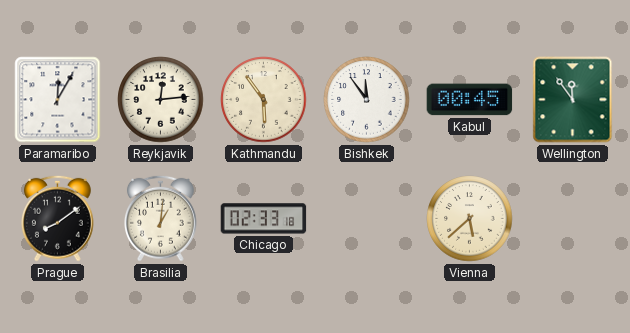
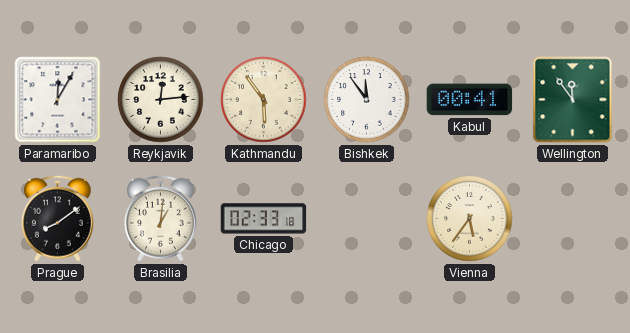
Kabul: 00:45 -> 00:41 (470, 100)
Vienna: 5:38 -> 5:36 (470, 219)
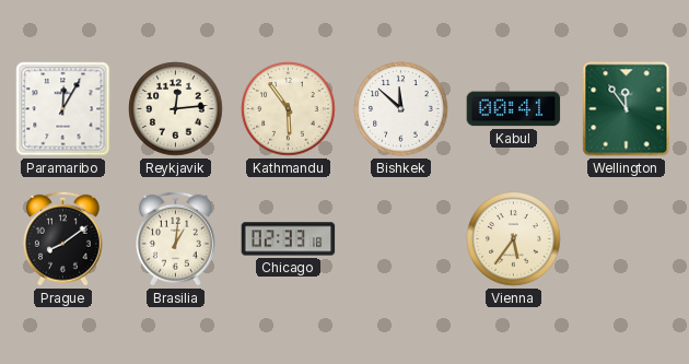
Bishkek: 11:54 -> 11:52 (401, 109)
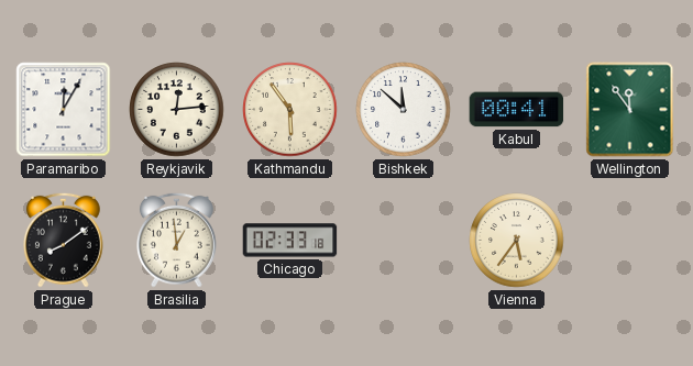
Brasilia: 1:01 -> 12:59 (177, 240)
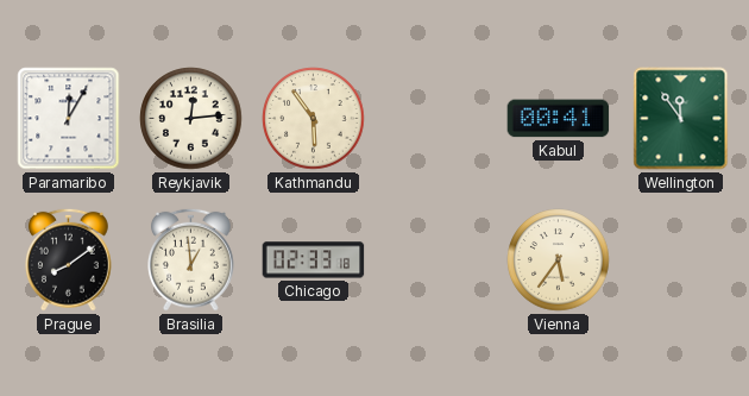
Bishkek: 11:52 -> none (404, 110)
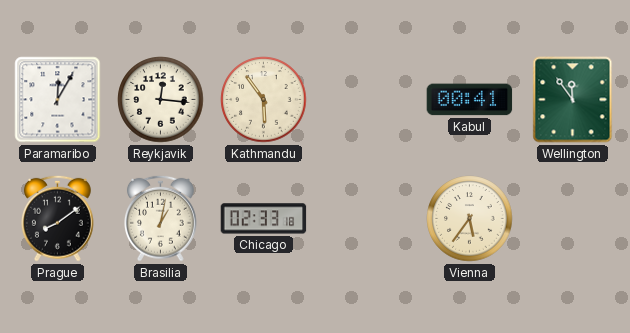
Reykjavik: 12:14 -> 12:16 (161, 100)
Brasilia: 12:59 -> 1:02 (161, 218)
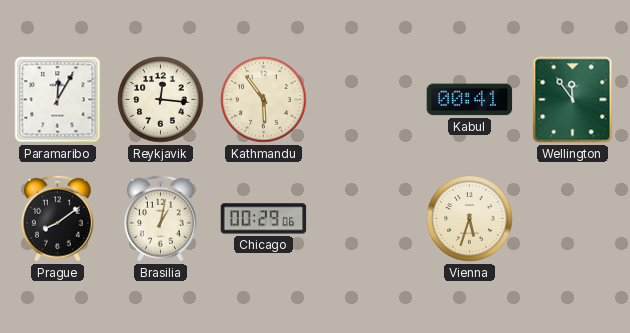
Chicago: 02:33 -> 00:29 (264, 219)
Vienna: 5:36 -> 5:33 (470, 219)
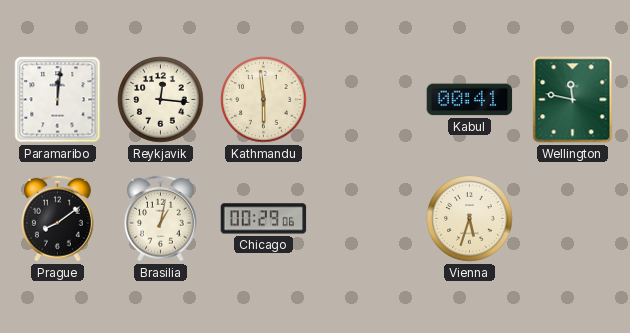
Paramaribo: 12:05 -> 12:01 (58, 100)
Kathmandu: 5:54 -> 5:59 (264, 100)
Wellington: 11:54 -> 11:47 (573, 100)
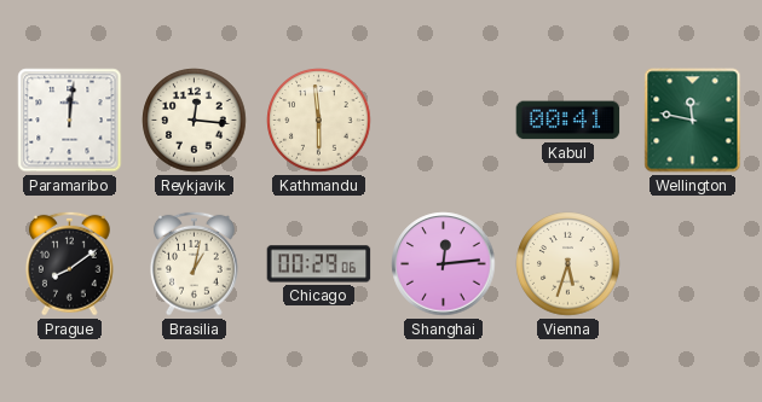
Shanghai: none -> 12:14 (444, 264)
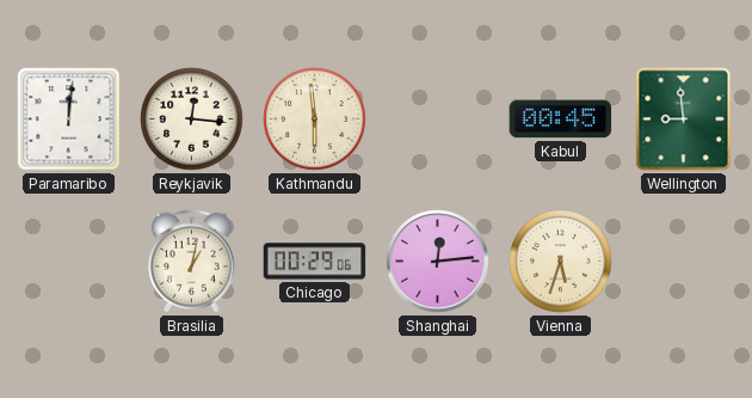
Kabul: 00:41 -> 00:45 (561, 120)
Wellington: 11:47 -> 8:59 (684, 120)
Prague: 8:09 -> none (70, 263)
